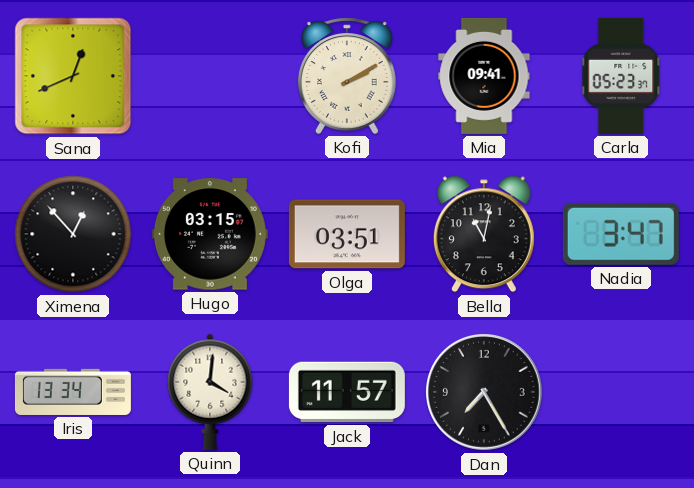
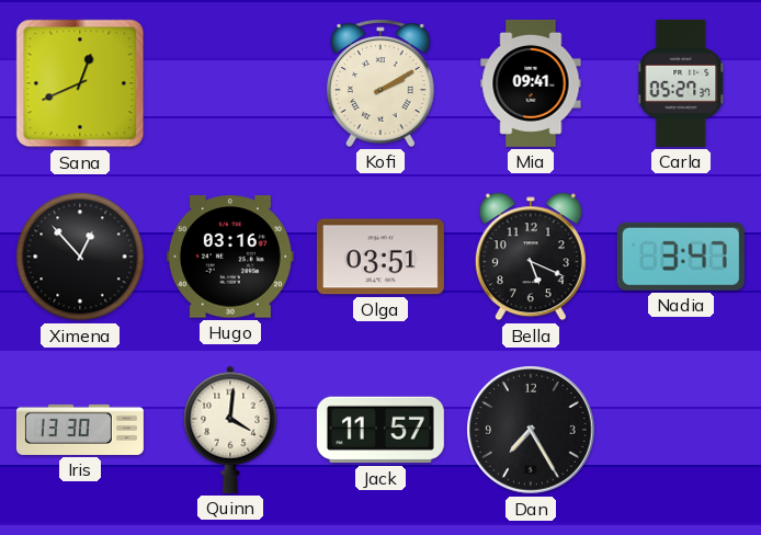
Carla: 05:23 -> 05:27 (682, 83)
Hugo: 03:15 -> 03:16 (230, 257)
Bella: 11:02 -> 5:19 (531, 257)
Iris: 13:34 -> 13:30 (80, 430)
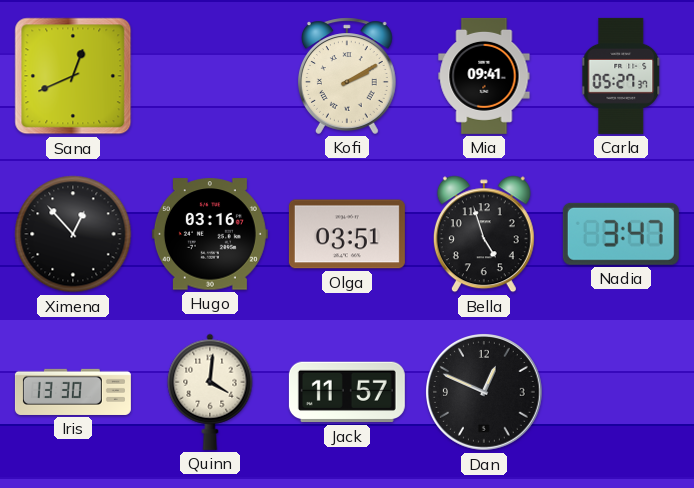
Bella: 5:19 -> 4:57 (484, 234)
Dan: 7:25 -> 12:49 (485, 393)
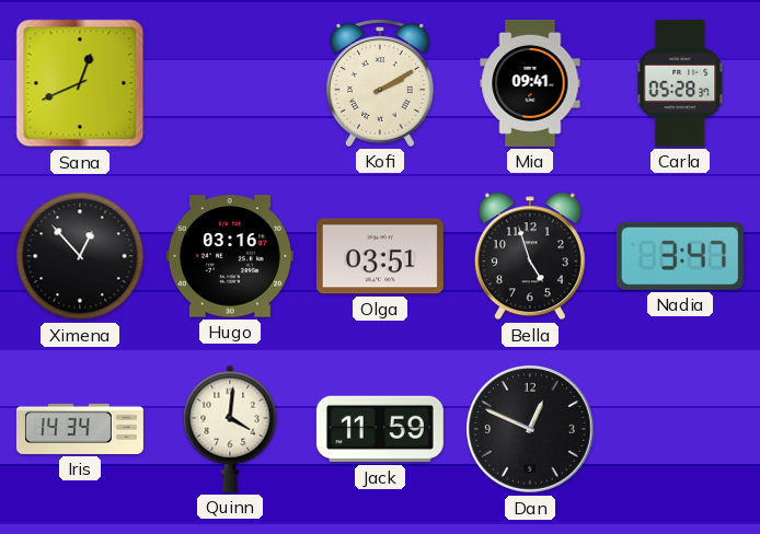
Carla: 05:27 -> 05:28 (681, 83)
Iris: 13:30 -> 14:34 (80, 429)
Jack: 11:57 -> 11:59 (380, 429)
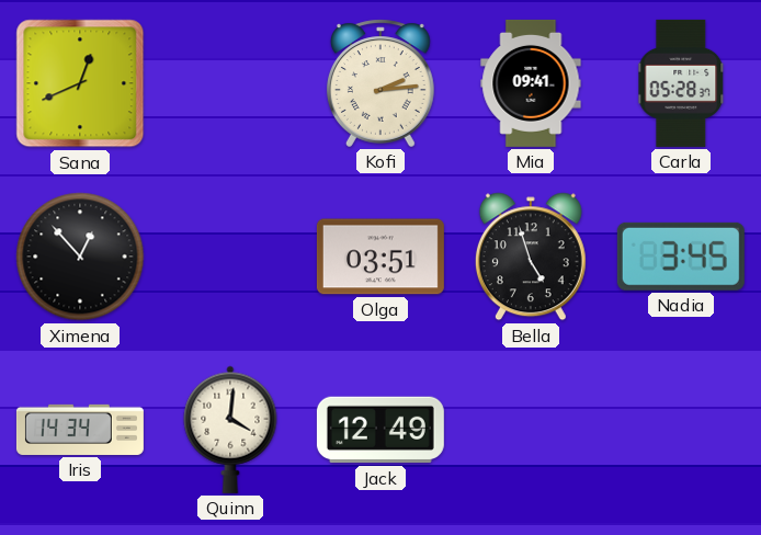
Kofi: 2:10 -> 2:14 (380, 83)
Hugo: 03:16 -> none (230, 256)
Nadia: 3:47 -> 3:45 (681, 257)
Jack: 11:59 -> 12:49 (380, 430)
Dan: 12:49 -> none (531, 430)
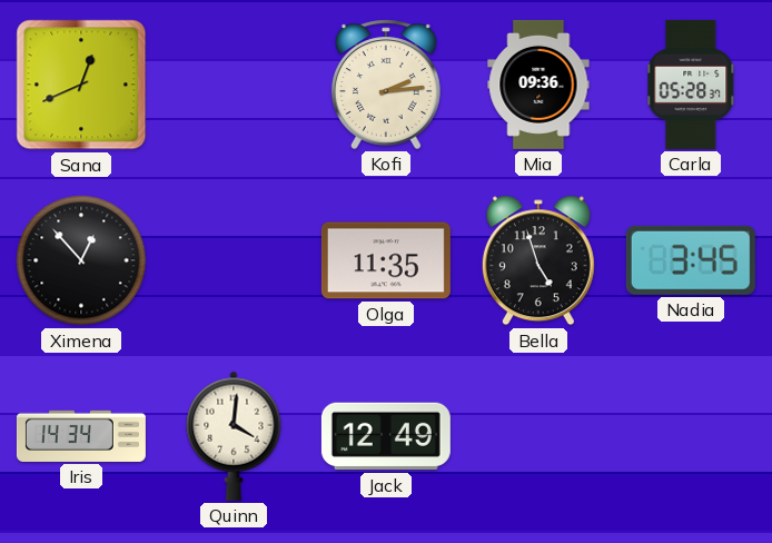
Mia: 09:41 -> 09:36 (538, 85)
Olga: 03:51 -> 11:35 (386, 260)
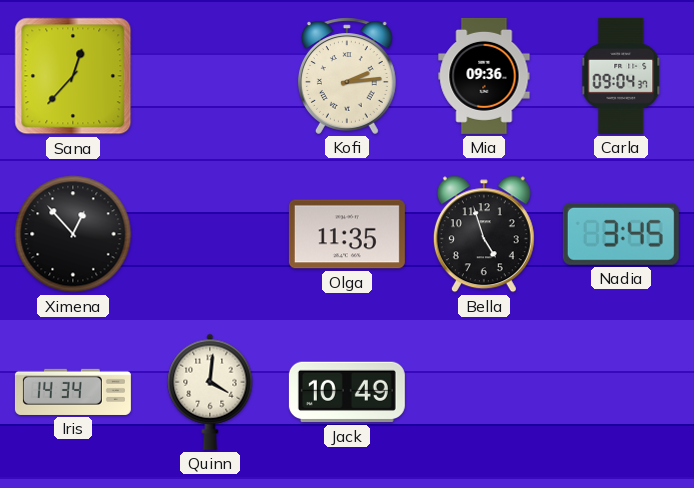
Sana: 12:41 -> 12:37 (73, 76)
Carla: 05:28 -> 09:04 (622, 76)
Jack: 12:49 -> 10:49 (347, 392)
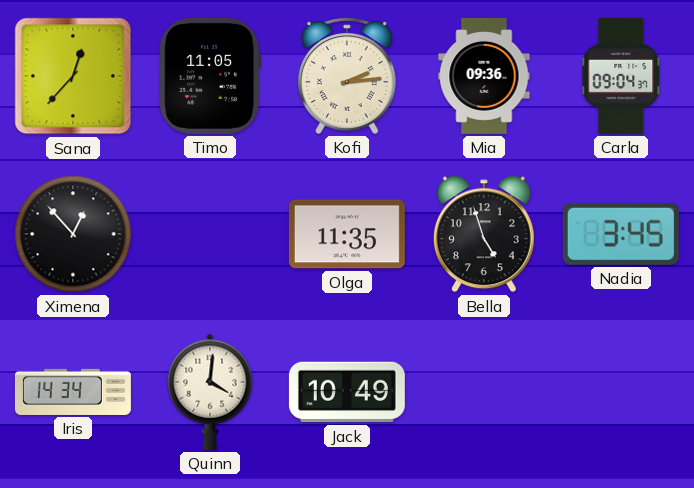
Timo: none -> 11:05 (209, 76)
